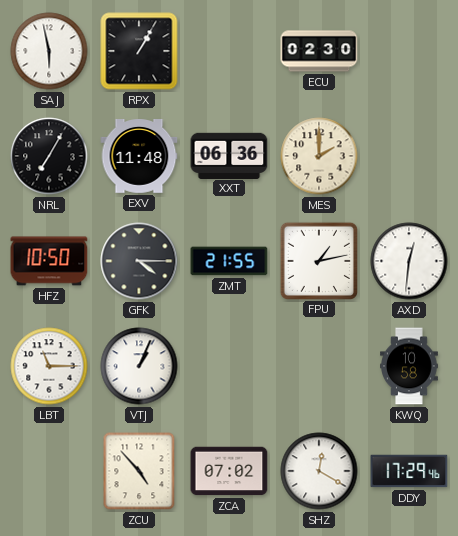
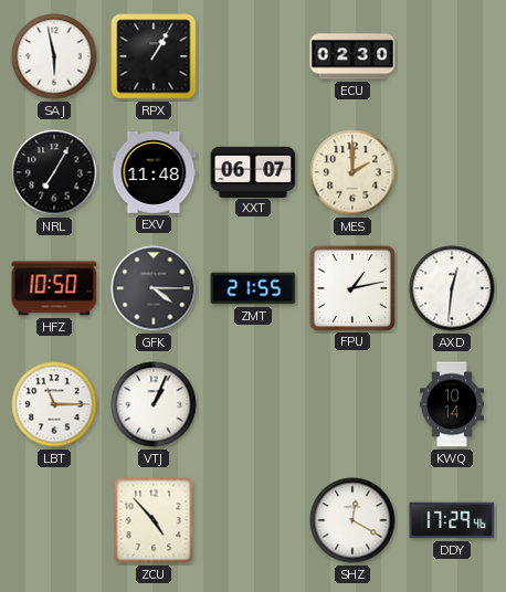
XXT: 06:36 -> 06:07 (253, 171)
KWQ: 10:58 -> 10:14 (453, 404)
ZCA: 07:02 -> none (229, 471)
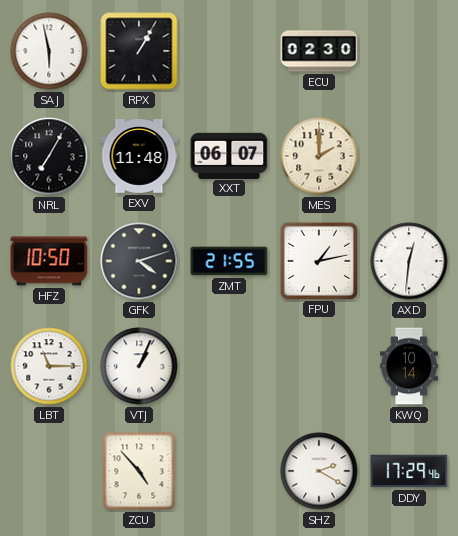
GFK: 4:15 -> 4:12 (139, 261)
SHZ: 12:20 -> 2:20 (319, 471)
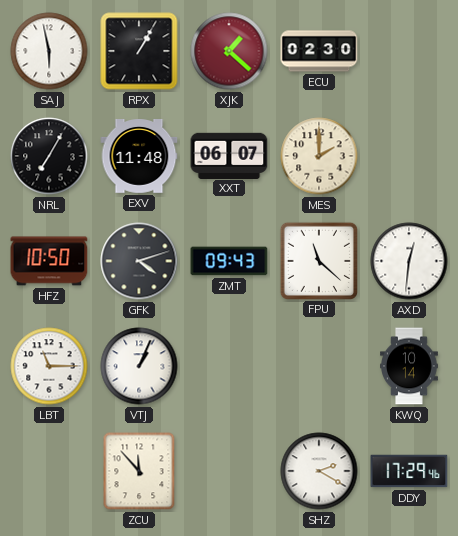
XJK: none -> 1:22 (229, 51)
ZMT: 21:55 -> 09:43 (229, 261)
FPU: 1:13 -> 11:22 (318, 260)
ZCU: 4:53 -> 11:53 (139, 471)
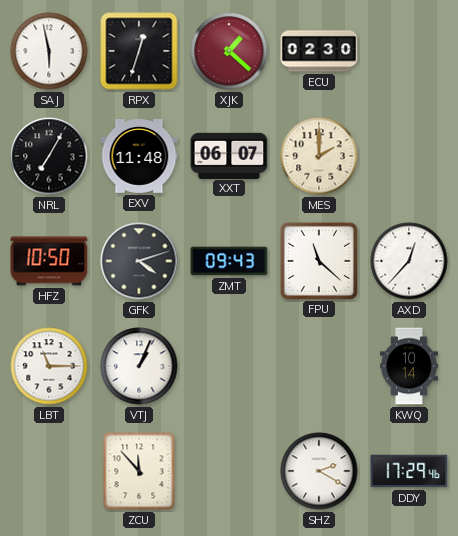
RPX: 1:05 -> 12:33 (139, 51)
AXD: 12:31 -> 12:37 (409, 261)
